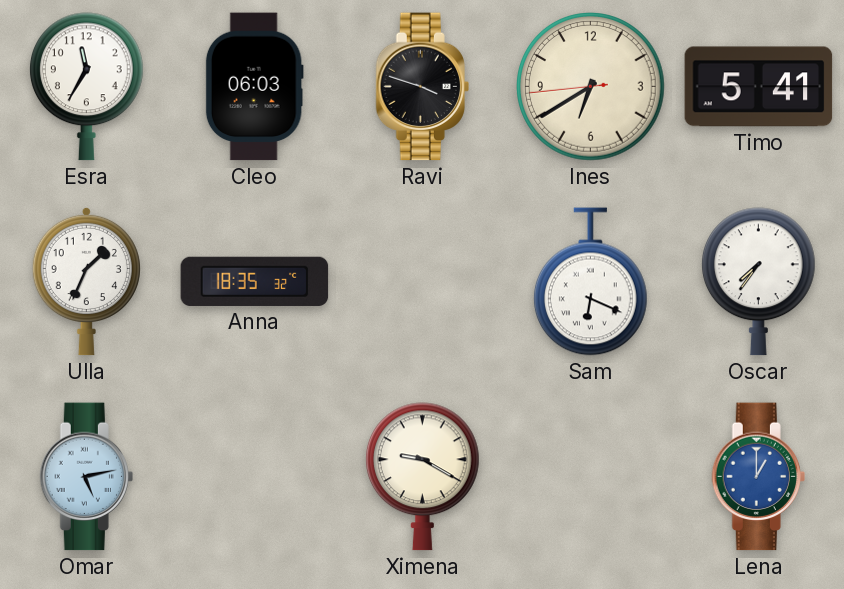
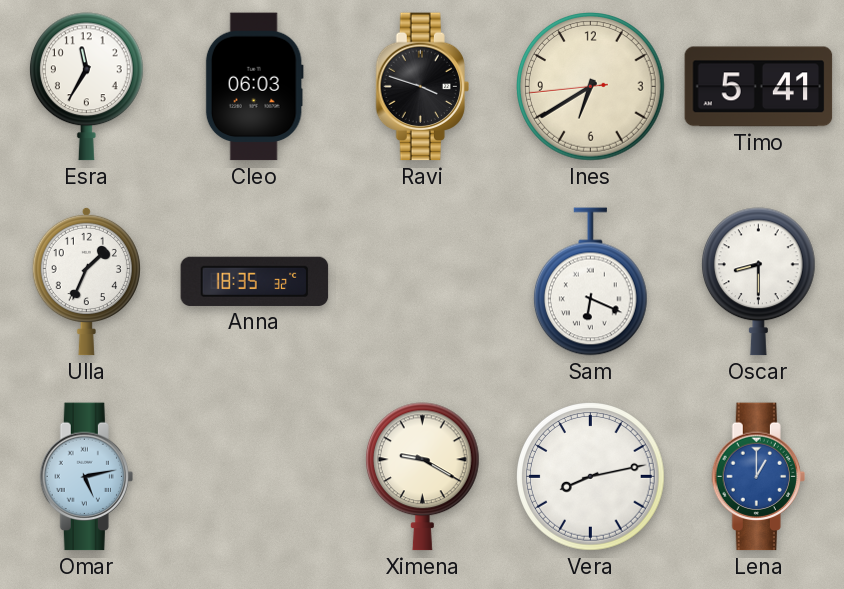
Oscar: 7:36 -> 8:30 (758, 282)
Vera: none -> 8:13 (591, 477)
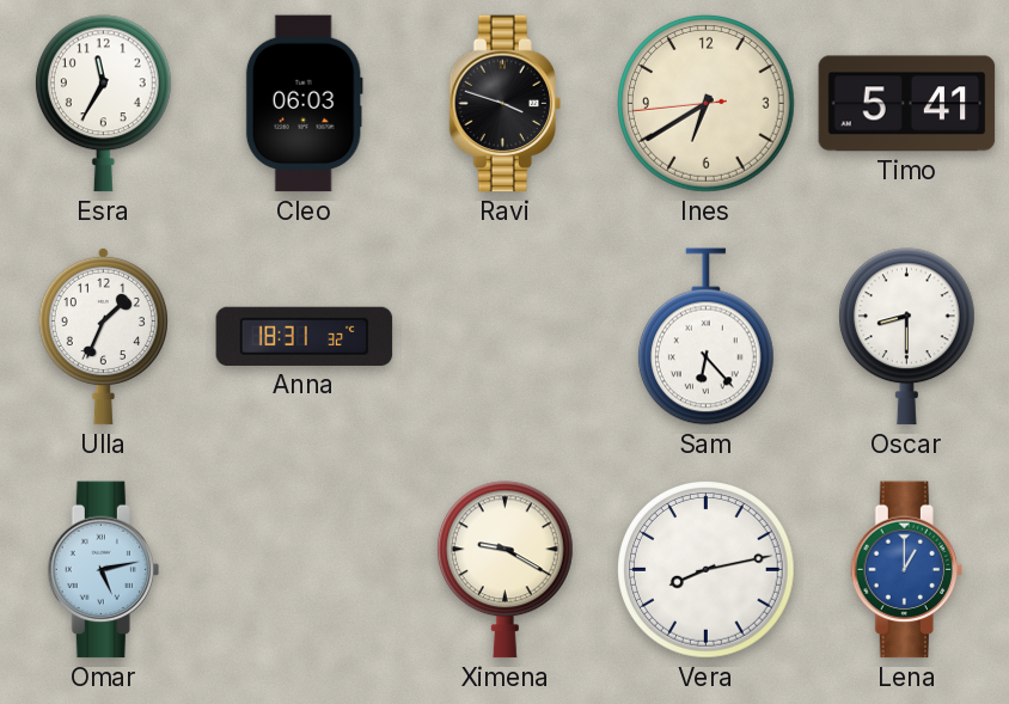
Anna: 18:35 -> 18:31 (305, 336)
Sam: 6:19 -> 6:23 (705, 337)
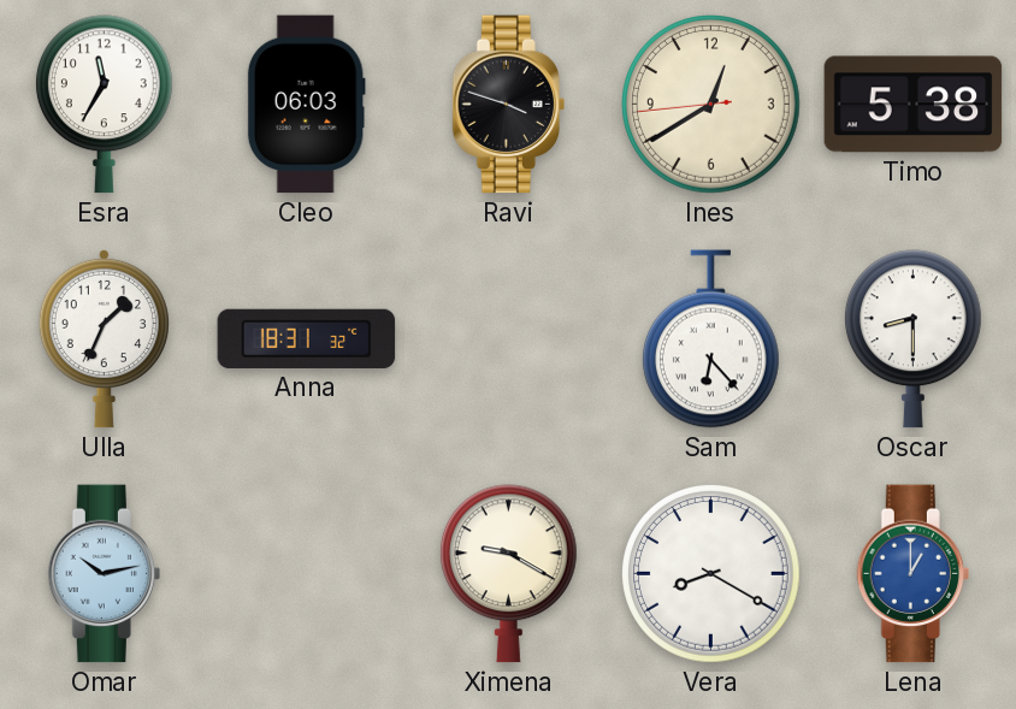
Ines: 6:39 -> 12:39 (711, 105)
Timo: 5:41 -> 5:38 (914, 105)
Omar: 5:13 -> 10:13 (104, 574)
Vera: 8:13 -> 8:20 (711, 574)
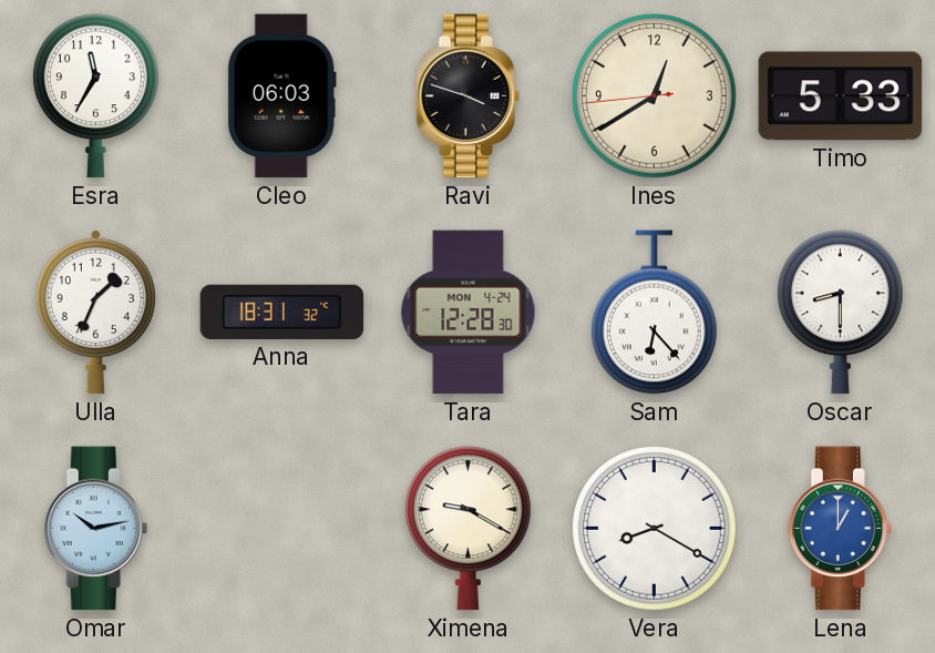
Timo: 5:38 -> 5:33 (841, 96)
Tara: none -> 12:28 (469, 313)
